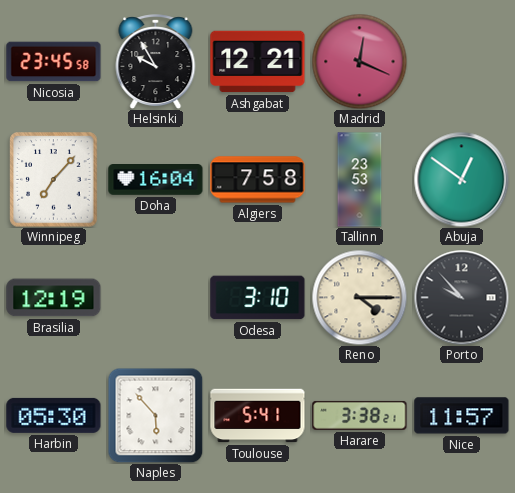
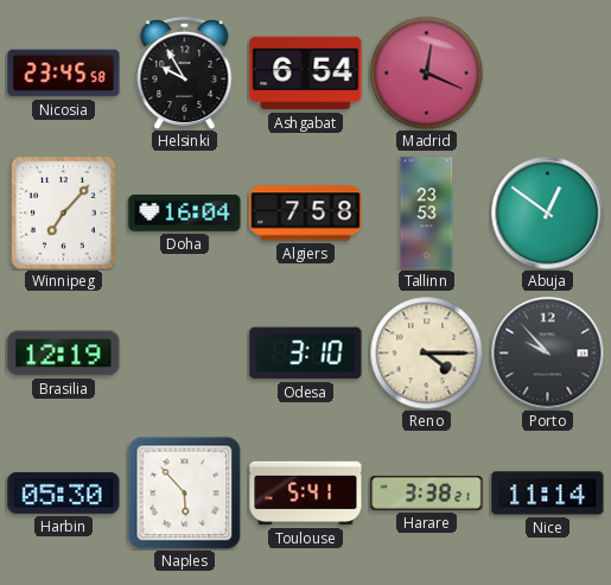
Ashgabat: 12:21 -> 6:54 (306, 74)
Nice: 11:57 -> 11:14 (548, 494)
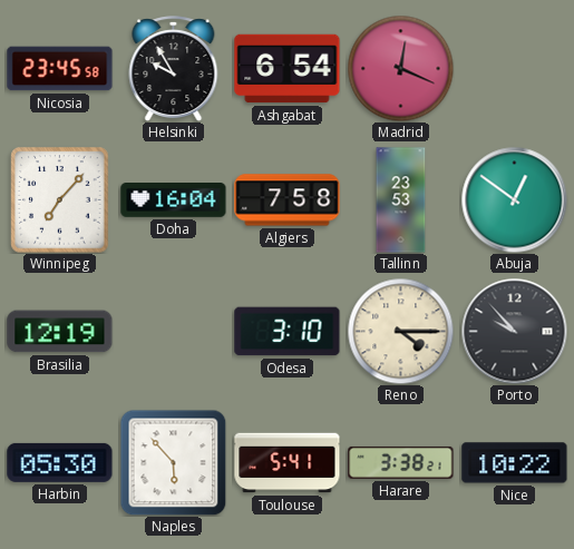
Nice: 11:14 -> 10:22 (515, 463)
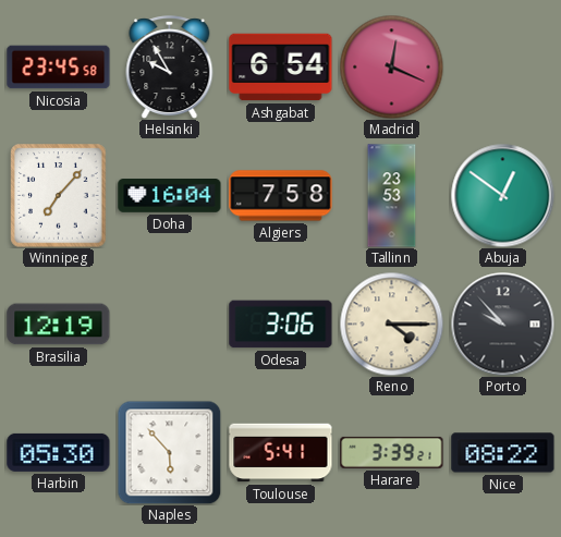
Odesa: 3:10 -> 3:06 (281, 325)
Harare: 3:38 -> 3:39 (392, 452)
Nice: 10:22 -> 08:22 (503, 453)
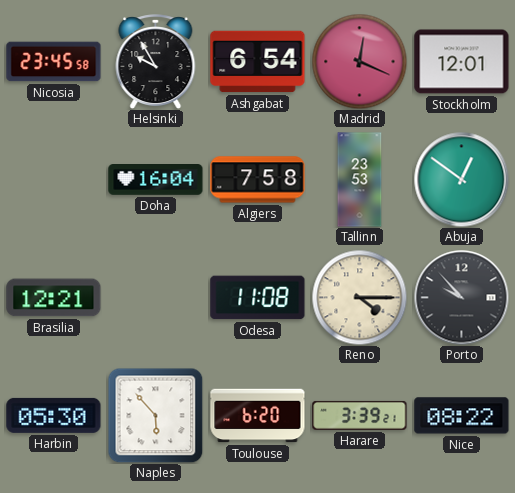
Stockholm: none -> 12:01 (462, 62)
Winnipeg: 7:07 -> none (59, 196)
Brasilia: 12:19 -> 12:21 (54, 298)
Odesa: 3:06 -> 11:08 (258, 298)
Toulouse: 5:41 -> 6:20 (258, 416)
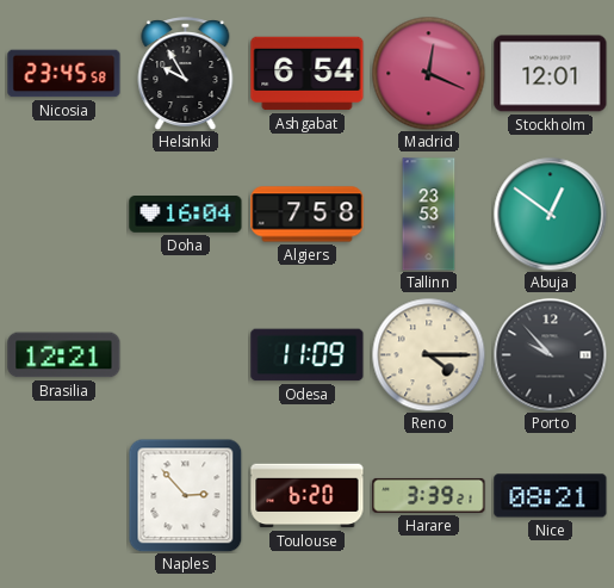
Odesa: 11:08 -> 11:09 (308, 355)
Harbin: 05:30 -> none (54, 415)
Naples: 5:53 -> 2:53 (185, 495)
Nice: 08:22 -> 08:21 (551, 496)
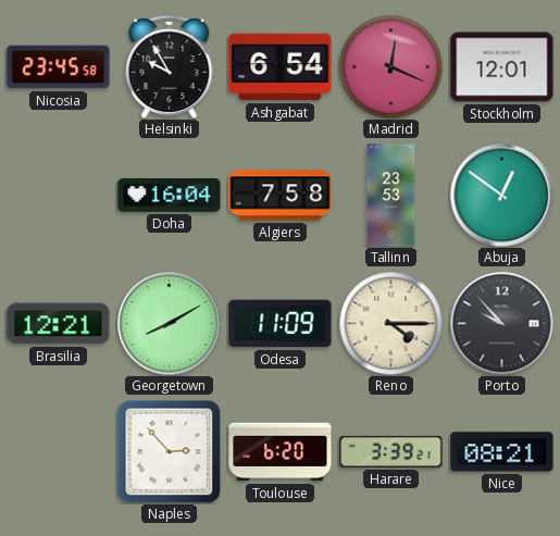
Georgetown: none -> 8:10 (169, 323)
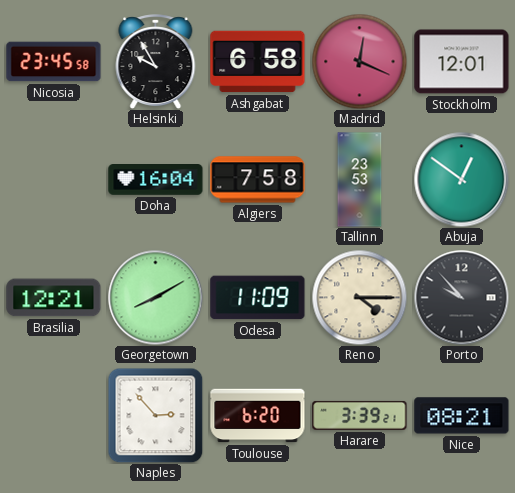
Ashgabat: 6:54 -> 6:58 (258, 62)
